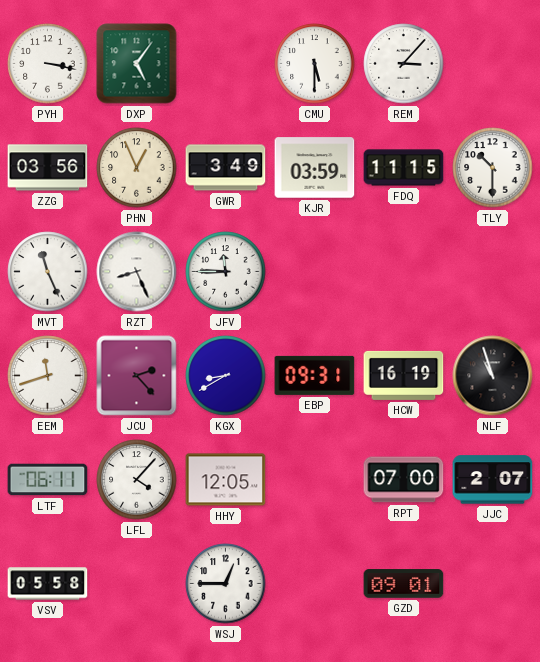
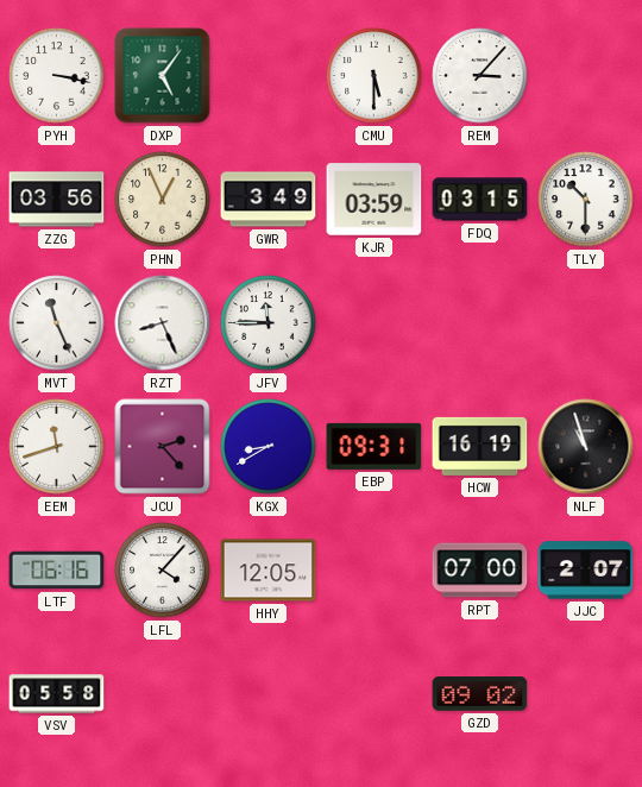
FDQ: 11:15 -> 03:15 (480, 200)
LTF: 06:11 -> 06:16 (57, 571)
WSJ: 12:45 -> none (226, 584)
GZD: 09:01 -> 09:02 (480, 694)
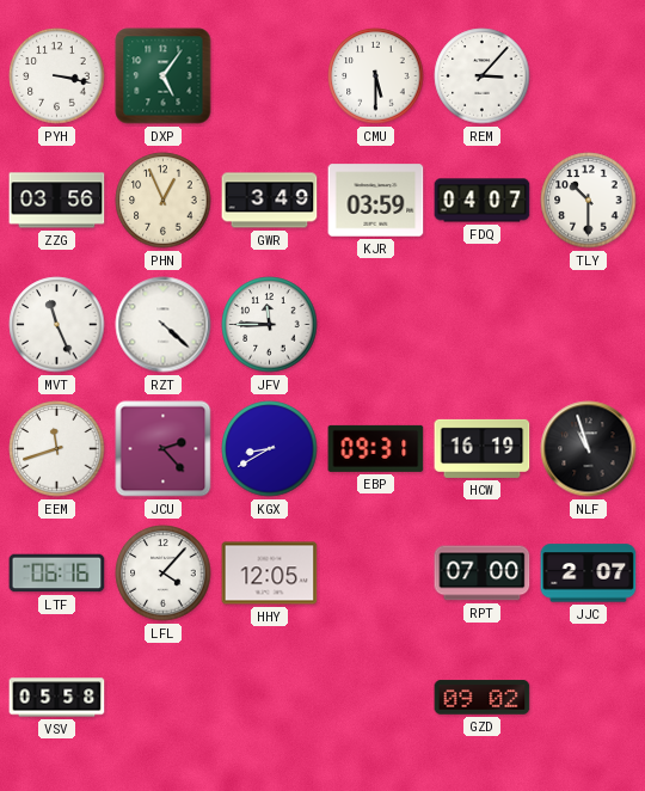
FDQ: 03:15 -> 04:07 (483, 201)
RZT: 8:26 -> 4:22 (164, 325)
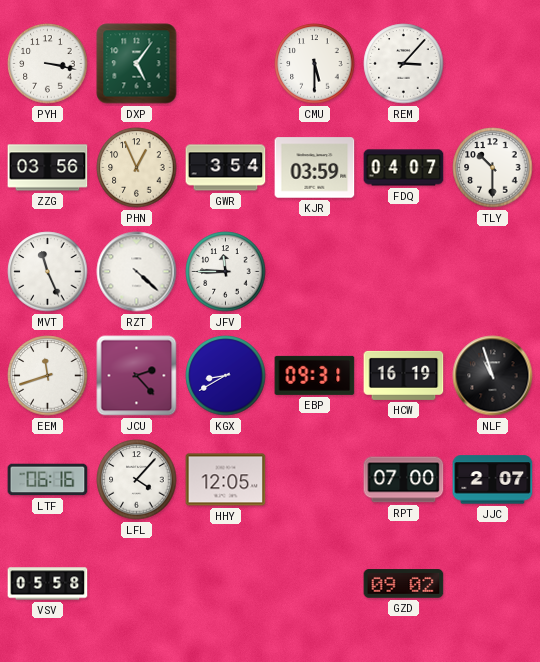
GWR: 3:49 -> 3:54 (226, 168)
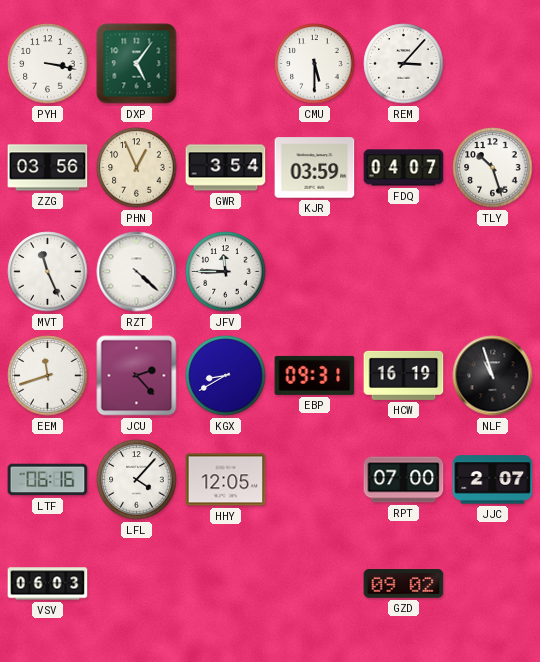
TLY: 10:30 -> 10:27 (493, 168)
VSV: 05:58 -> 06:03 (48, 584)
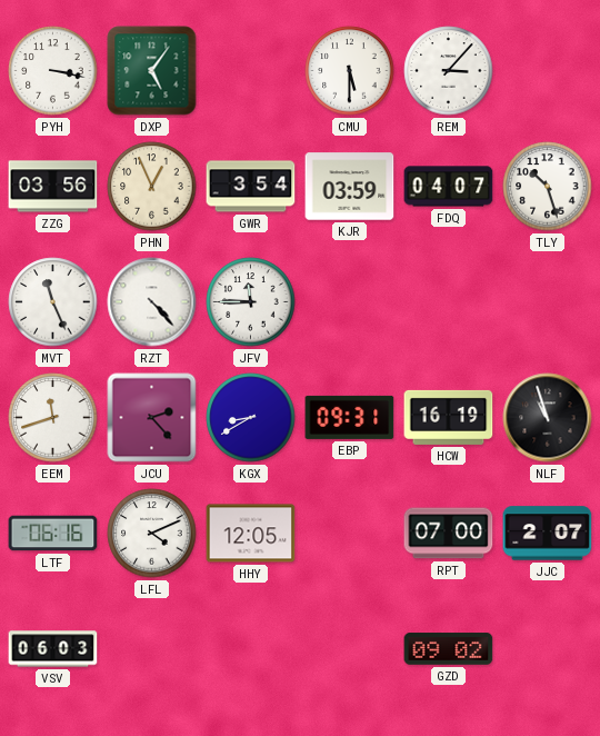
RZT: 4:22 -> 4:23 (152, 302)
LFL: 4:07 -> 4:11 (152, 534)
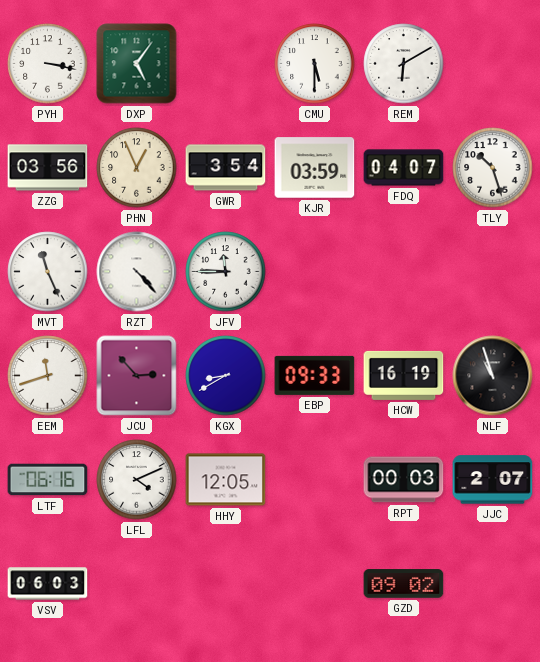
REM: 3:07 -> 6:10 (404, 64)
JCU: 2:23 -> 2:53 (137, 376)
EBP: 09:31 -> 09:33 (315, 375)
RPT: 07:00 -> 00:03 (404, 480)
